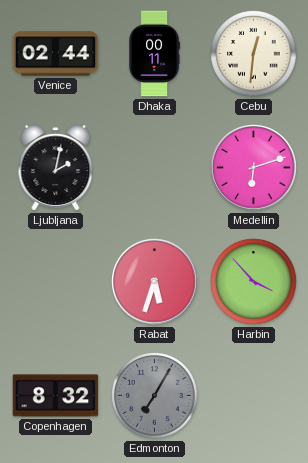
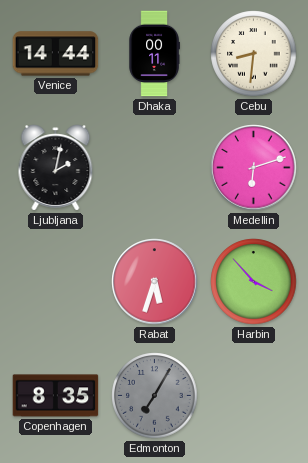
Venice: 02:44 -> 14:44 (56, 54)
Cebu: 12:31 -> 8:31 (254, 54)
Copenhagen: 8:32 -> 8:35 (56, 396)
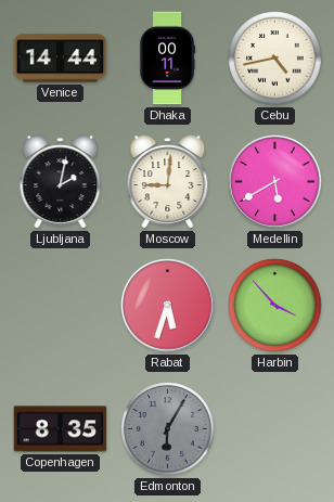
Cebu: 8:31 -> 4:43 (275, 59)
Moscow: none -> 9:01 (168, 182)
Medellin: 6:12 -> 5:40 (275, 182)
Edmonton: 7:05 -> 6:05 (168, 429)
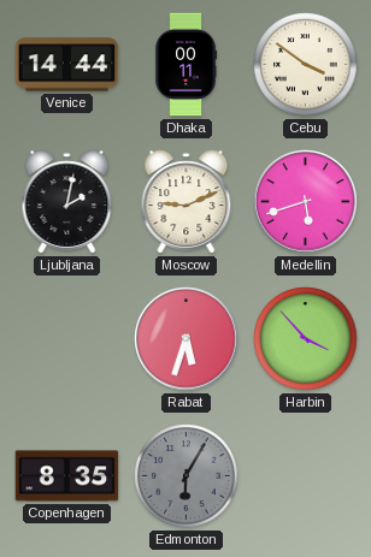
Cebu: 4:43 -> 3:51 (306, 65)
Moscow: 9:01 -> 9:11 (187, 202)
Medellin: 5:40 -> 5:42 (306, 202)
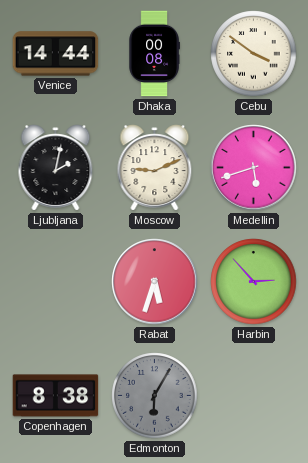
Dhaka: 00:11 -> 00:08 (154, 54)
Harbin: 3:53 -> 2:53 (254, 282)
Copenhagen: 8:35 -> 8:38 (56, 396)
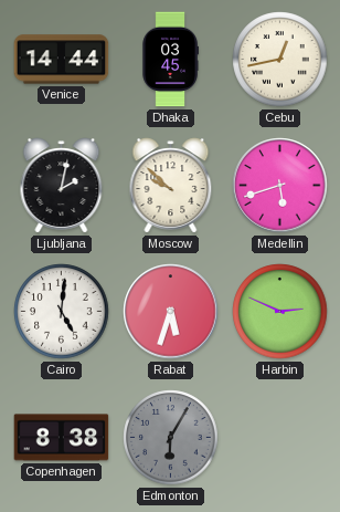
Dhaka: 00:08 -> 03:45 (170, 60)
Cebu: 3:51 -> 12:43 (280, 60)
Moscow: 9:11 -> 9:52 (171, 186)
Cairo: none -> 5:01 (62, 312)
Harbin: 2:53 -> 2:49 (280, 312)
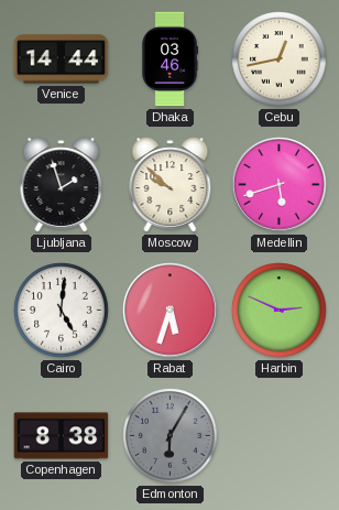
Dhaka: 03:45 -> 03:46 (169, 59)
Ljubljana: 2:02 -> 1:57 (62, 185)
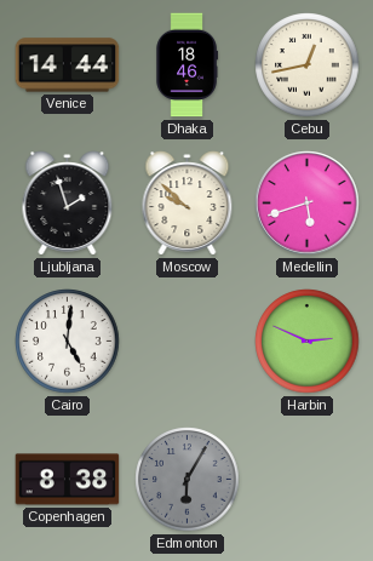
Dhaka: 03:46 -> 18:46 (187, 65)
Rabat: 5:33 -> none (171, 311)
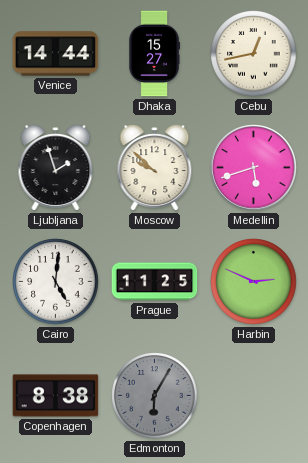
Dhaka: 18:46 -> 15:27 (154, 54)
Prague: none -> 11:25 (155, 282)
